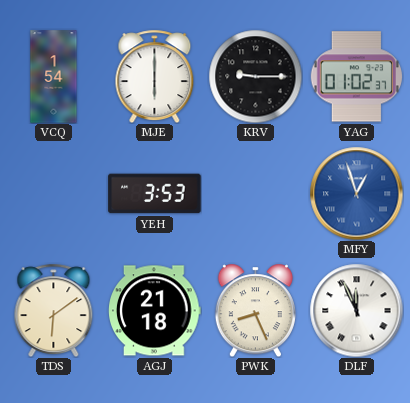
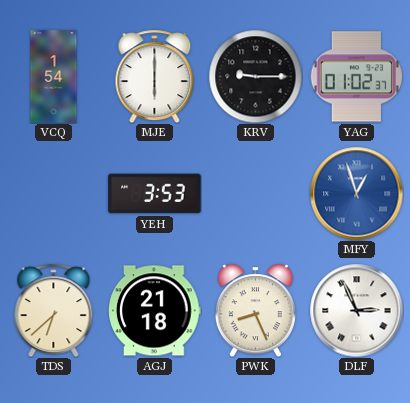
TDS: 6:09 -> 6:38 (54, 310)
DLF: 11:56 -> 2:56 (356, 310)
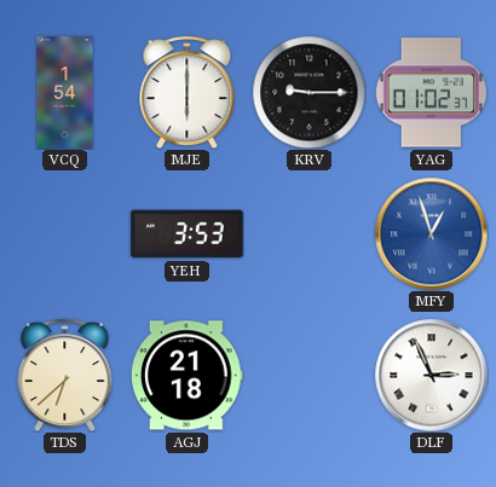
PWK: 8:26 -> none (255, 310)
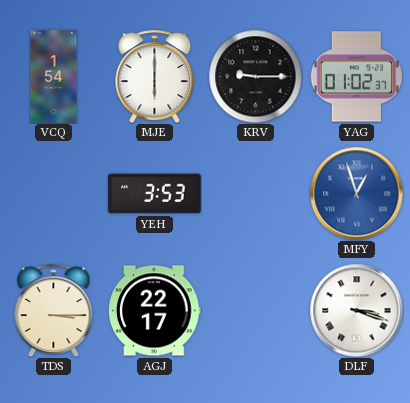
TDS: 6:38 -> 3:15 (54, 310)
AGJ: 21:18 -> 22:17 (155, 311)
DLF: 2:56 -> 3:18 (356, 310)
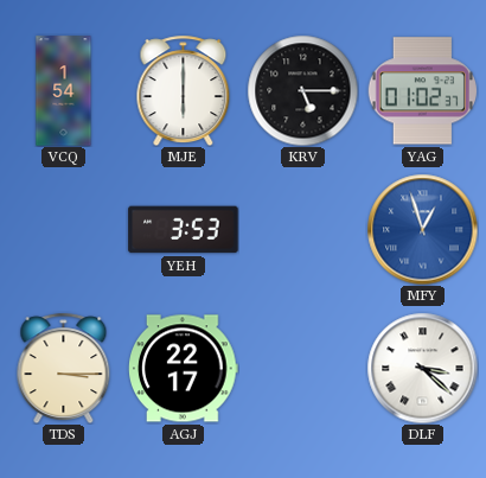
KRV: 9:15 -> 5:15 (302, 90)
DLF: 3:18 -> 3:22 (422, 368)
